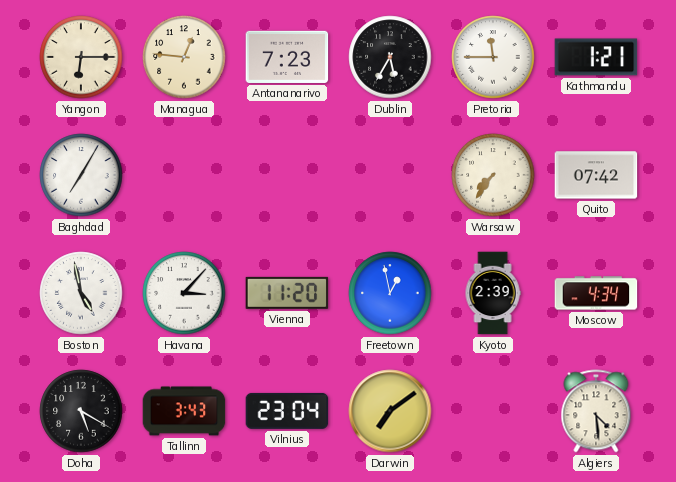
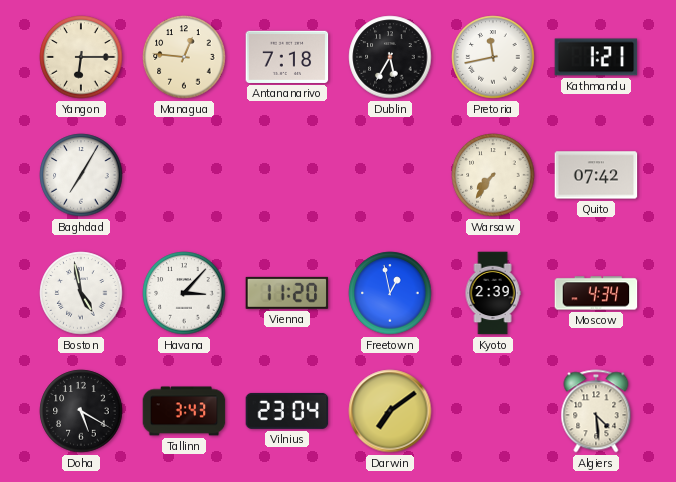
Antananarivo: 7:23 -> 7:18 (287, 57)
Pretoria: 11:45 -> 11:43 (493, 57)
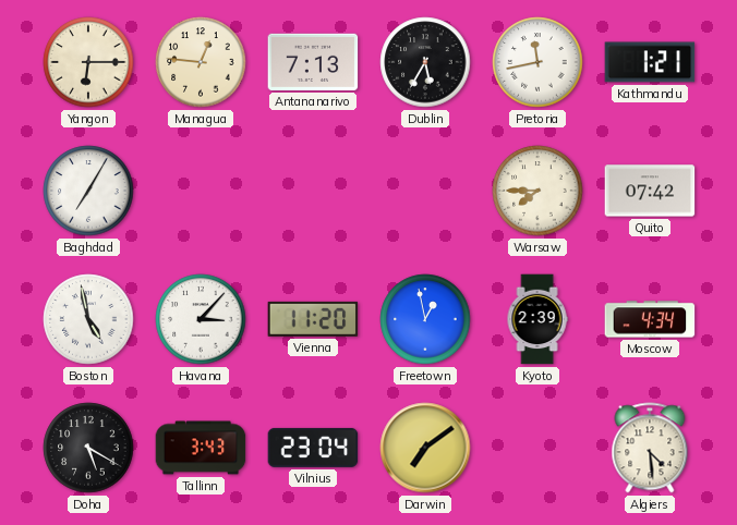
Antananarivo: 7:18 -> 7:13 (313, 62)
Warsaw: 7:36 -> 7:45 (537, 191)
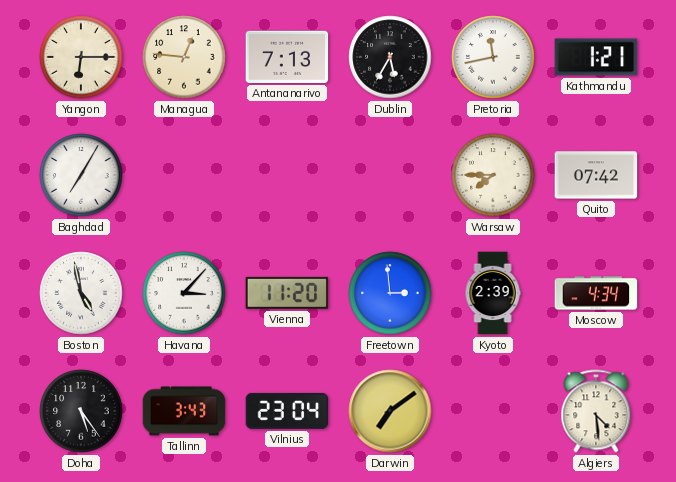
Freetown: 12:58 -> 2:59 (390, 293)
Doha: 5:20 -> 5:24 (81, 411)
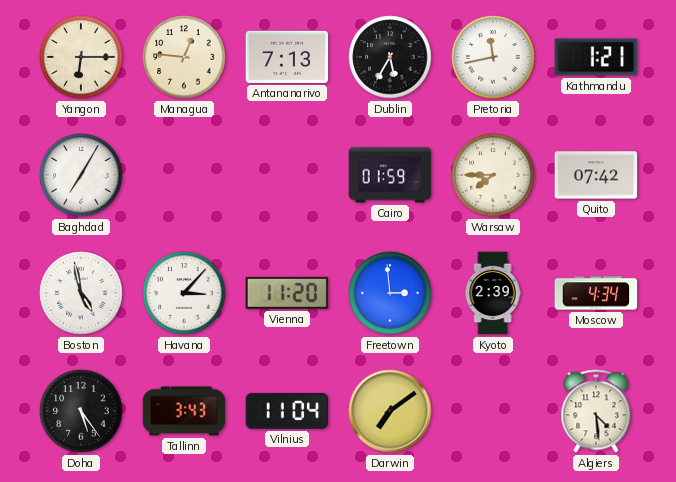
Cairo: none -> 01:59 (390, 175)
Vilnius: 23:04 -> 11:04 (287, 411)
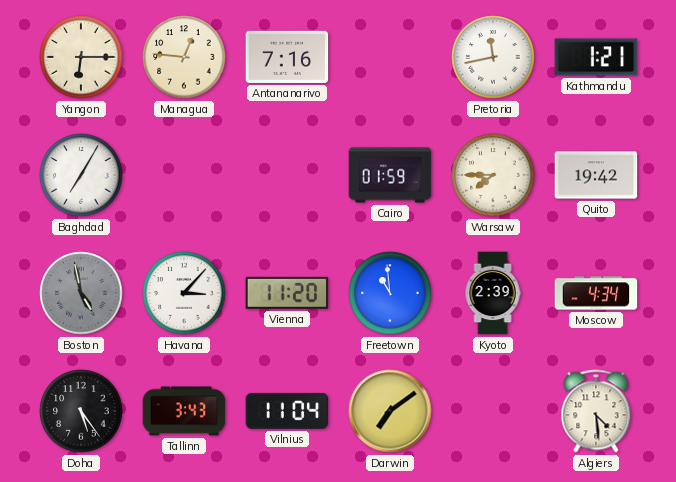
Antananarivo: 7:13 -> 7:16 (287, 57)
Dublin: 5:35 -> none (390, 57)
Quito: 07:42 -> 19:42 (596, 175)
Boston dial: white -> grey (81, 293)
Freetown: 2:59 -> 10:59 (390, 293)
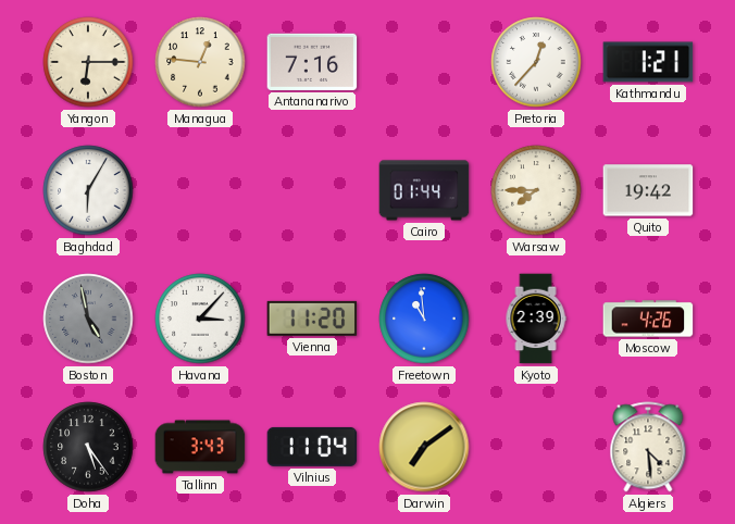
Pretoria: 11:43 -> 12:37 (536, 62)
Baghdad: 7:05 -> 6:05 (88, 190)
Cairo: 01:59 -> 01:44 (424, 190)
Moscow: 4:34 -> 4:26 (648, 319)
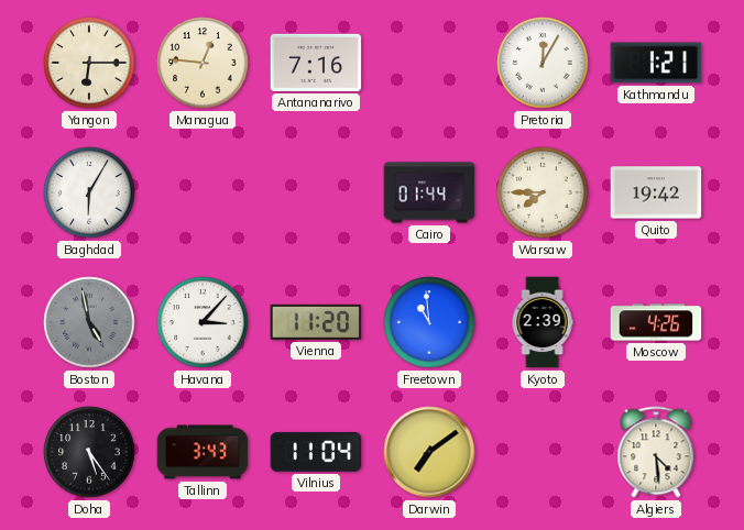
Pretoria: 12:37 -> 12:05 (543, 63)
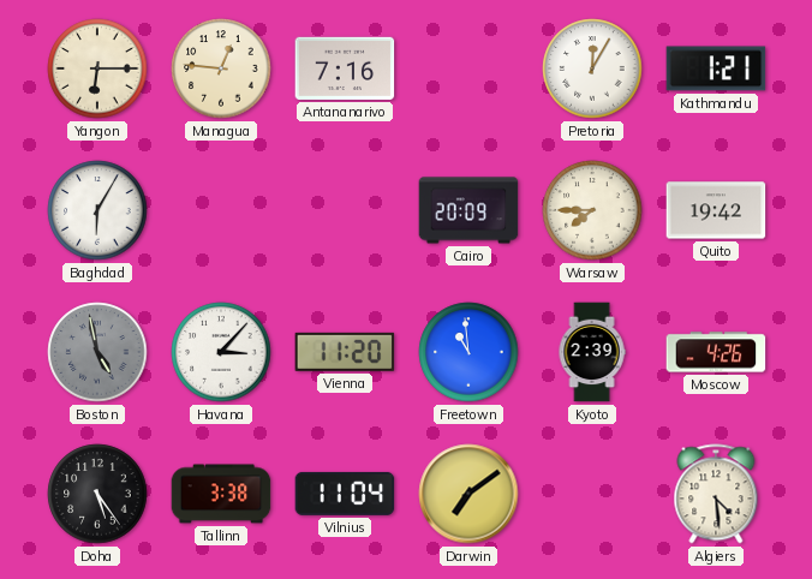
Cairo: 01:44 -> 20:09 (468, 210)
Tallinn: 3:43 -> 3:38 (221, 494)
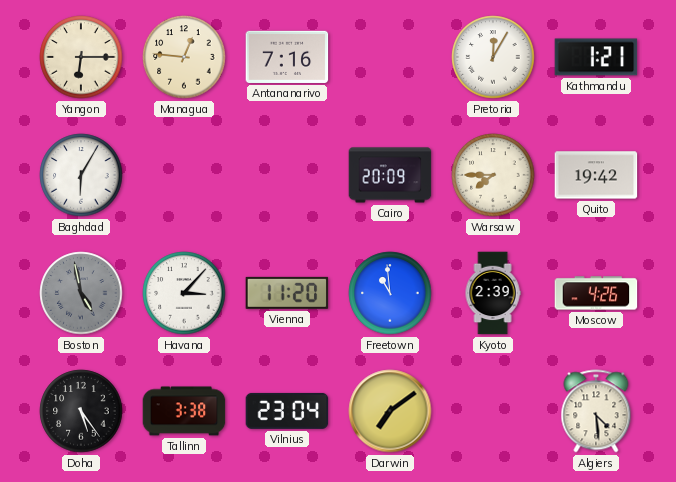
Vilnius: 11:04 -> 23:04 (287, 411)
